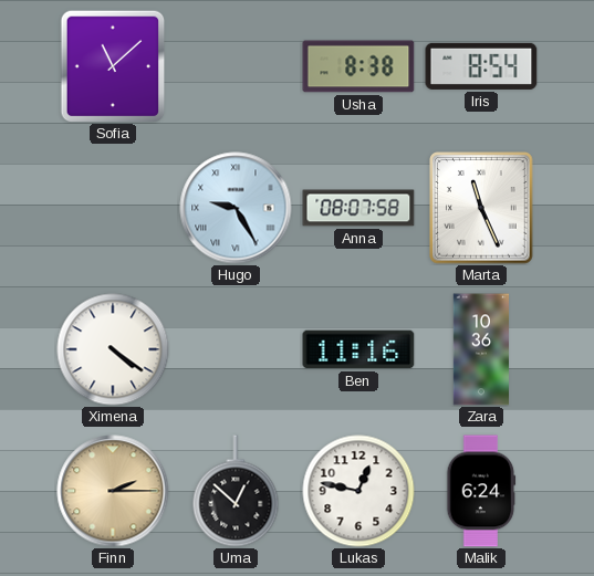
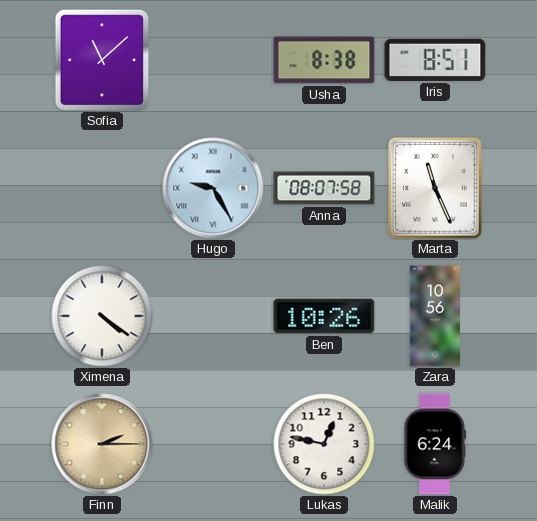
Iris: 8:54 -> 8:51 (435, 60)
Ben: 11:16 -> 10:26 (324, 316)
Zara: 10:36 -> 10:56 (435, 316)
Uma: 12:52 -> none (236, 491)
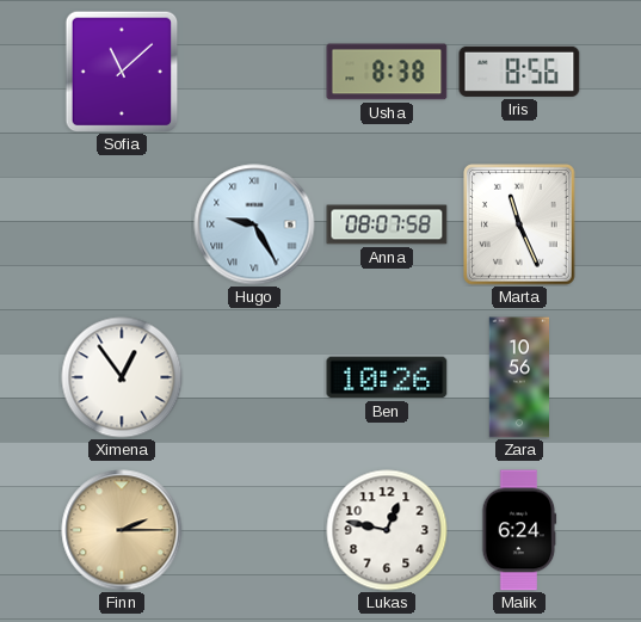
Iris: 8:51 -> 8:56 (519, 72)
Ximena: 4:21 -> 12:54 (122, 377)
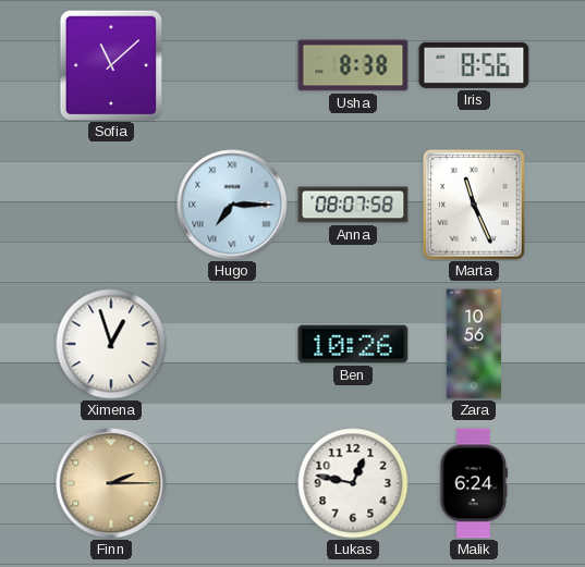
Hugo: 9:25 -> 7:15 (232, 205)
Ximena: 12:54 -> 12:57 (111, 344)
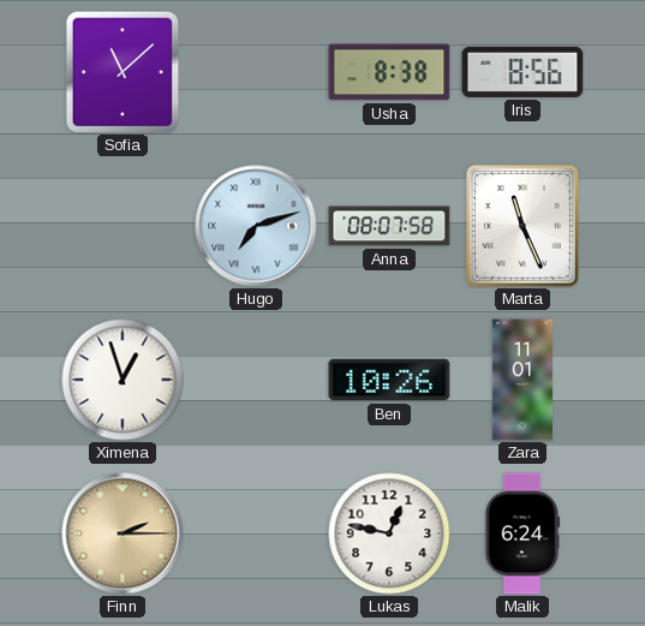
Hugo: 7:15 -> 7:12 (256, 226)
Zara: 10:56 -> 11:01 (522, 380)
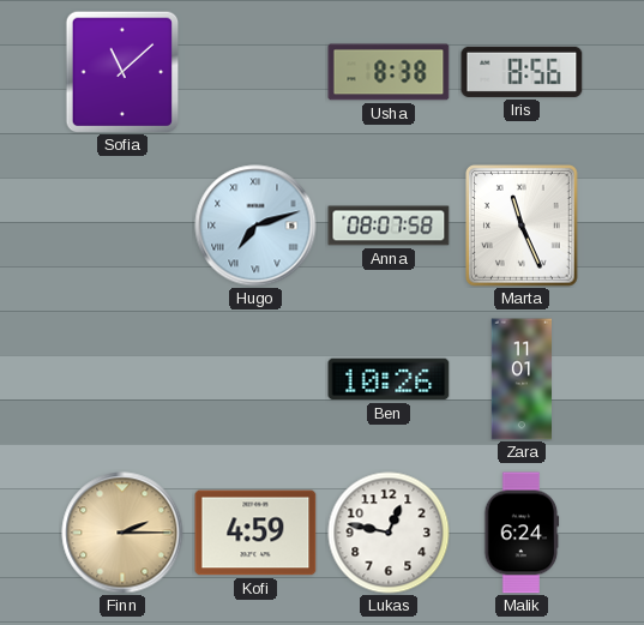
Ximena: 12:57 -> none (123, 380)
Kofi: none -> 4:59 (255, 533)
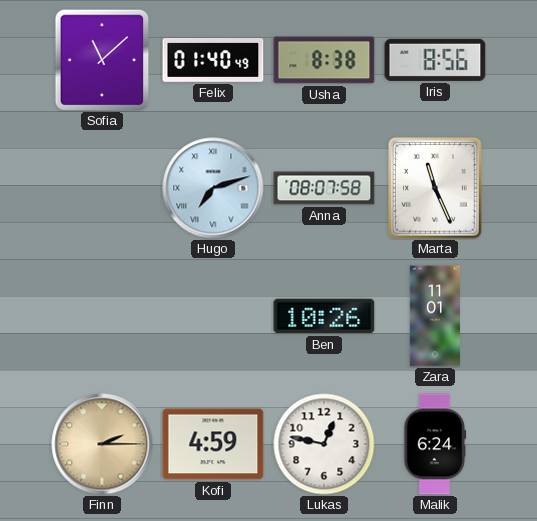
Felix: none -> 01:40 (213, 61)
